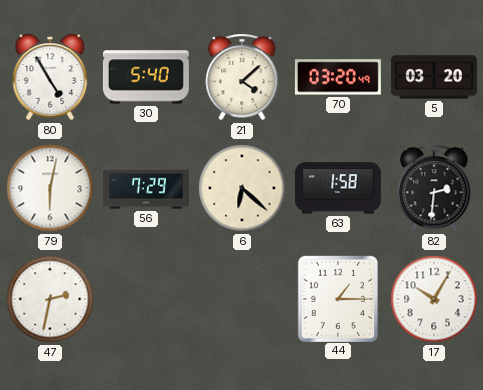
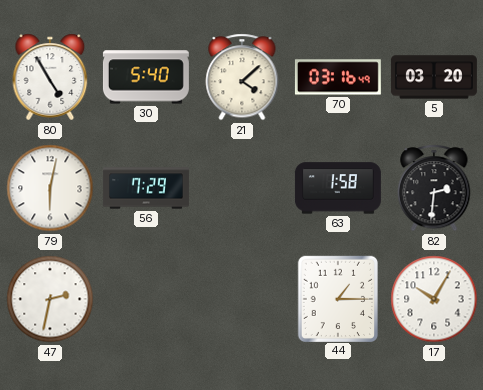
70: 03:20 -> 03:16 (338, 77)
6: 6:22 -> none (242, 188)
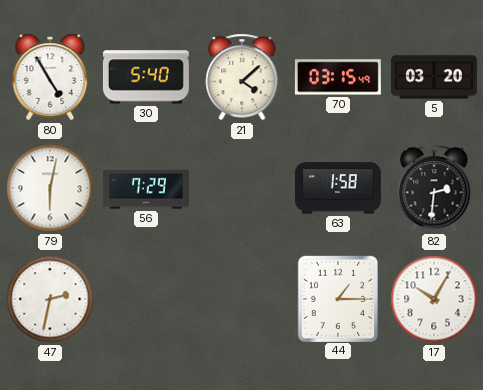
70: 03:16 -> 03:15 (338, 77)
